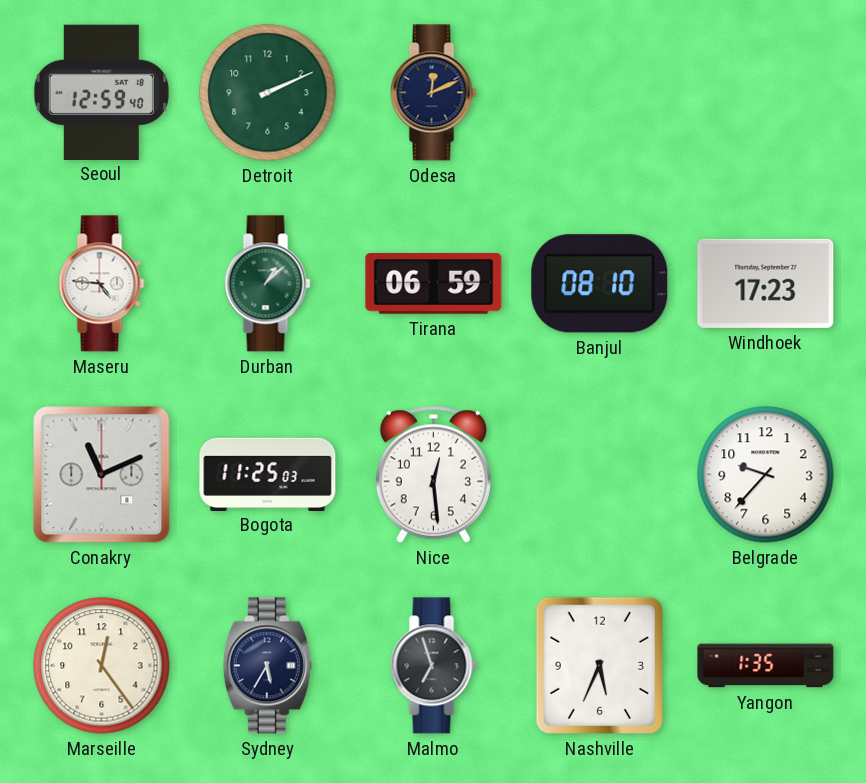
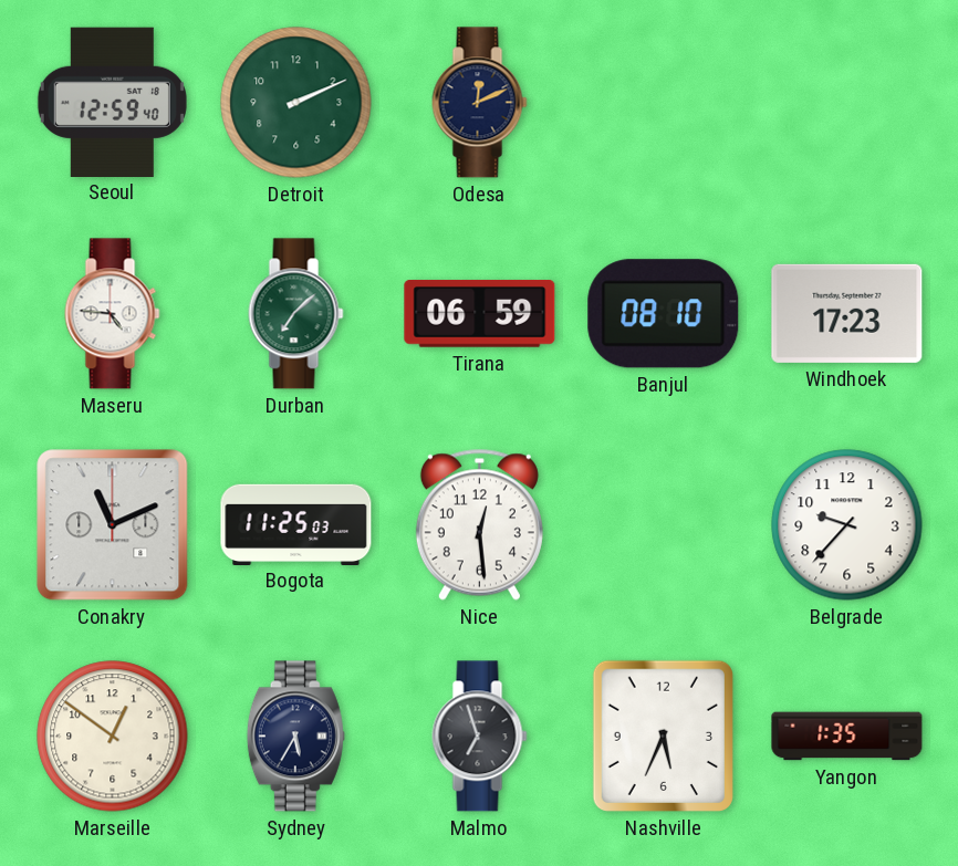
Durban: 1:08 -> 7:08 (296, 314)
Marseille: 12:24 -> 12:51 (113, 737)
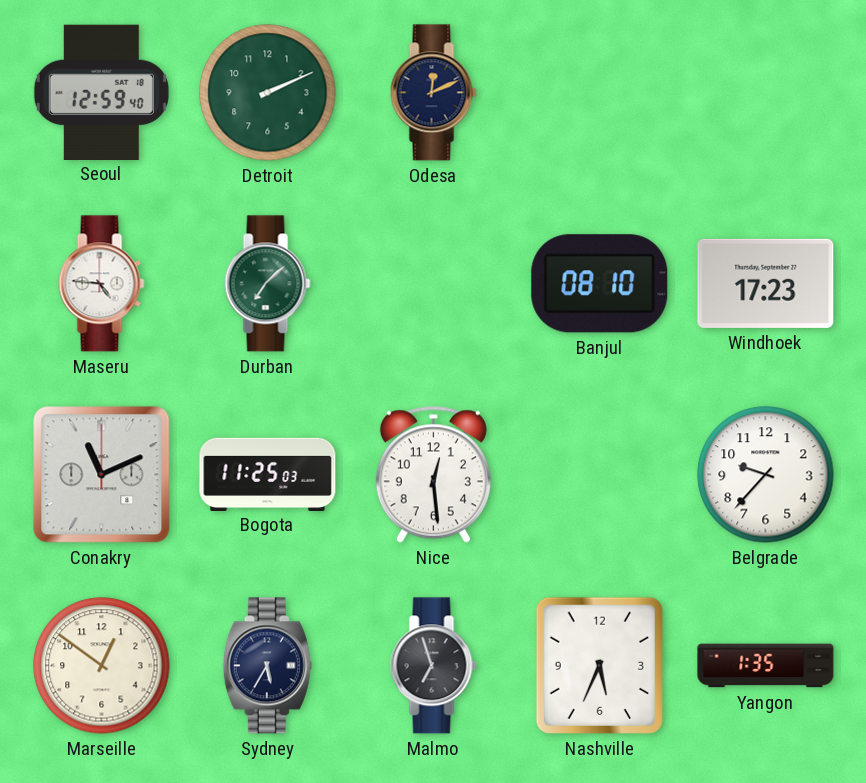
Tirana: 06:59 -> none (480, 314)
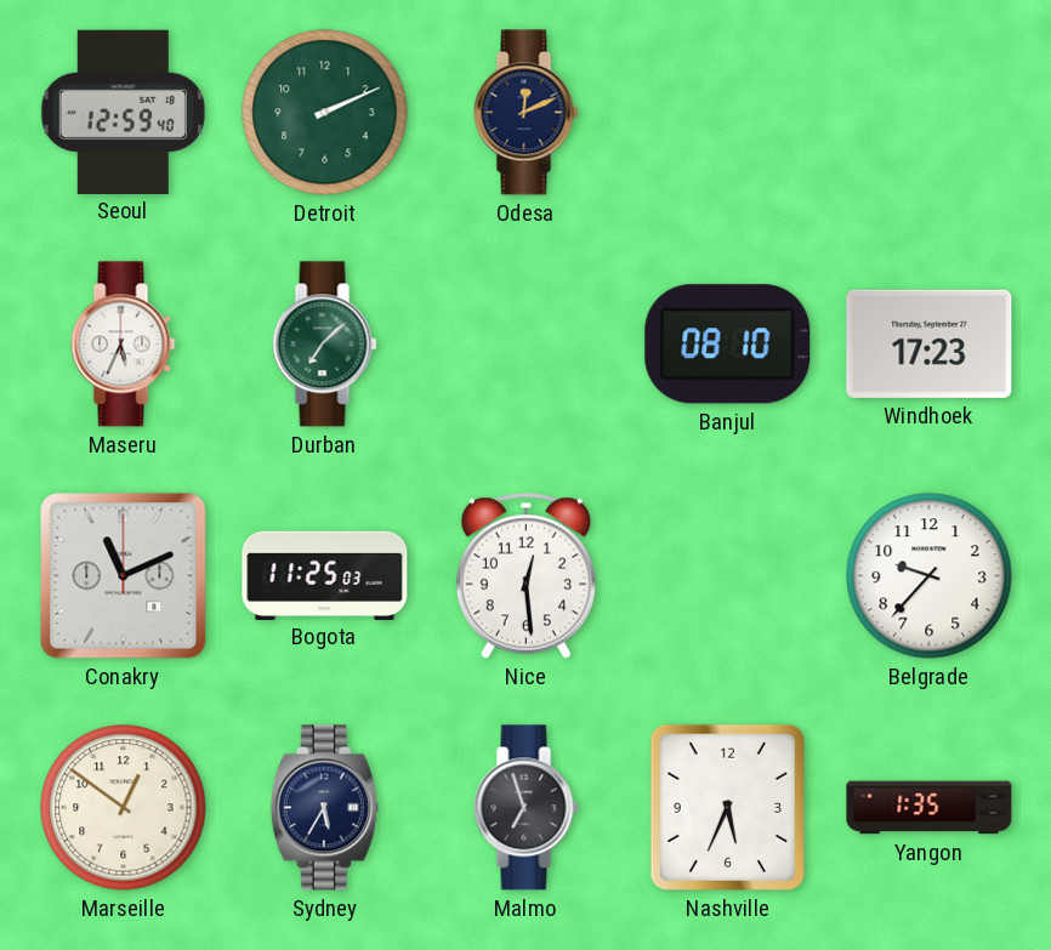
Maseru: 4:46 -> 5:34 (124, 345)
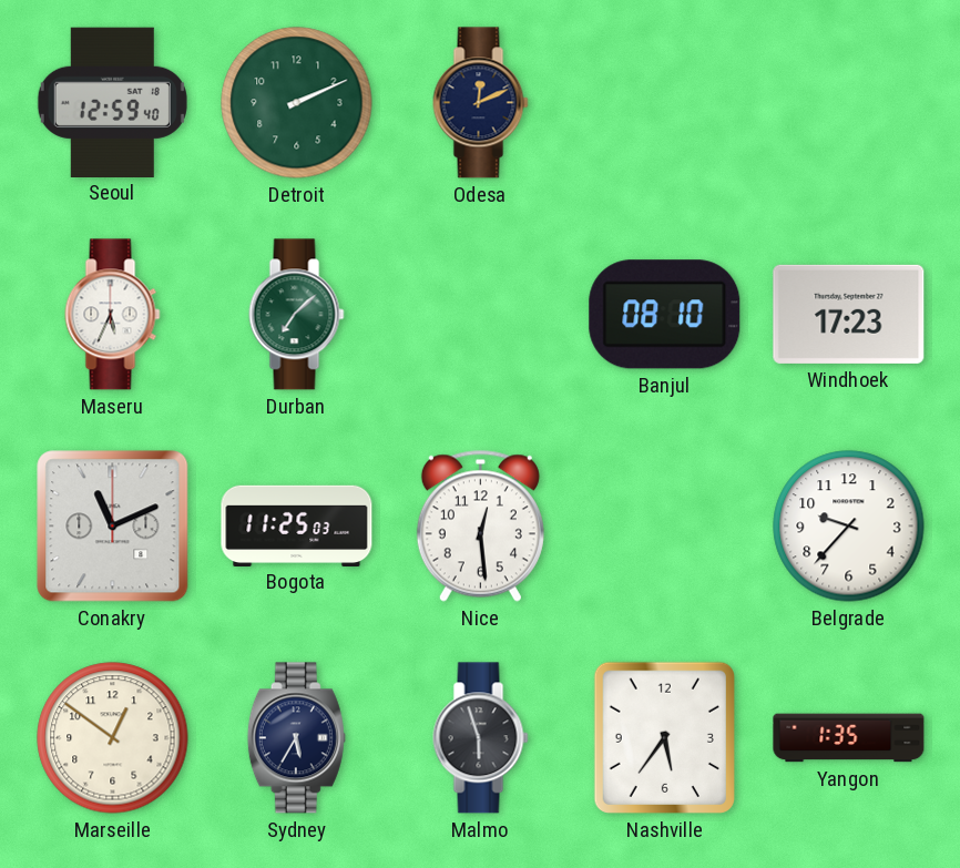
Malmo: 6:57 -> 5:57 (481, 738)
Nashville: 5:34 -> 5:36 (664, 737)
